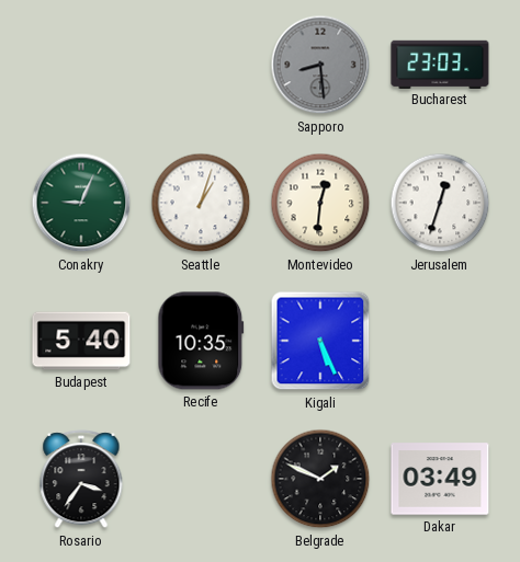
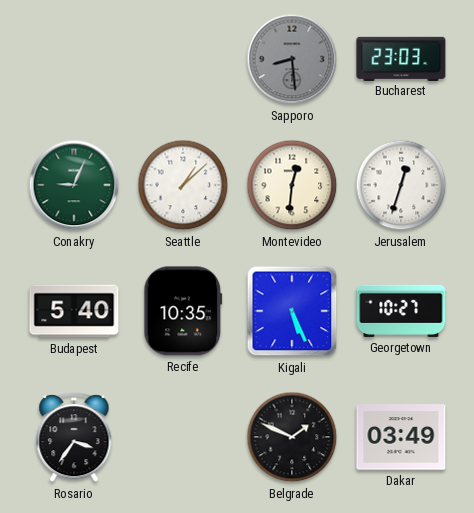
Seattle: 1:03 -> 1:08 (183, 185)
Georgetown: none -> 10:27 (401, 311)
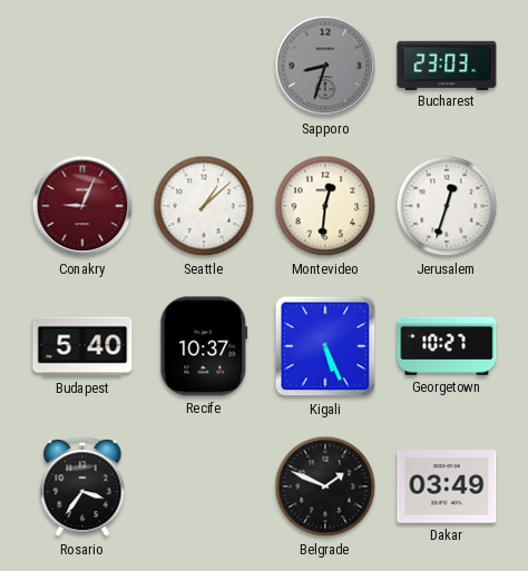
Sapporo: 8:29 -> 8:33 (325, 66)
Conakry dial: green -> burgundy (82, 206)
Recife: 10:35 -> 10:37 (204, 346)
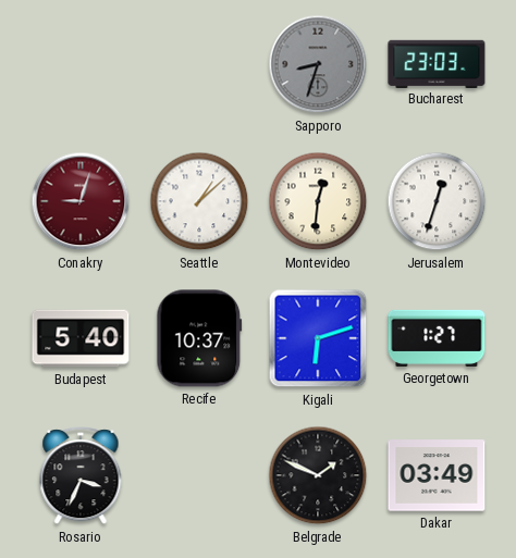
Conakry: 9:04 -> 9:03 (81, 201)
Kigali: 5:26 -> 6:12 (318, 338)
Georgetown: 10:27 -> 1:27 (437, 338)
Rosario: 3:36 -> 3:34 (81, 476)
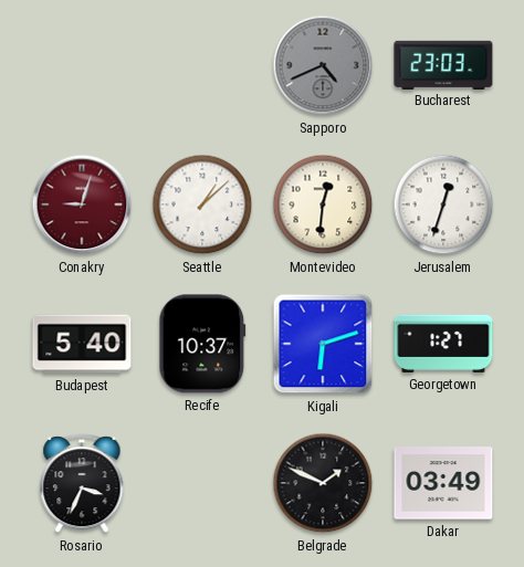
Sapporo: 8:33 -> 4:41 (323, 65)
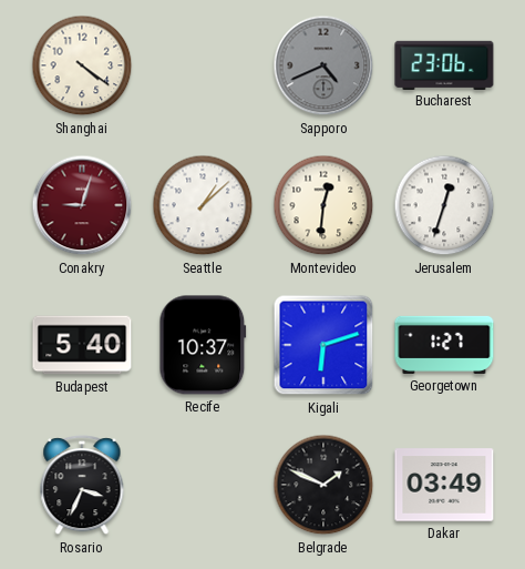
Shanghai: none -> 4:21 (82, 65)
Bucharest: 23:03 -> 23:06 (444, 64)
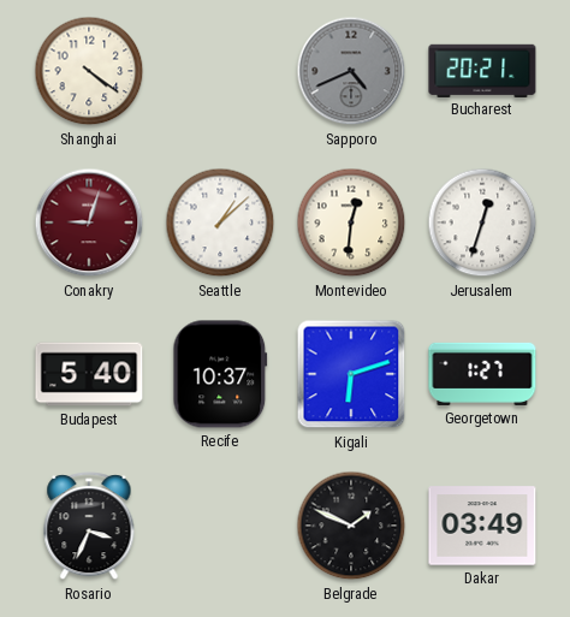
Bucharest: 23:06 -> 20:21 (482, 70)
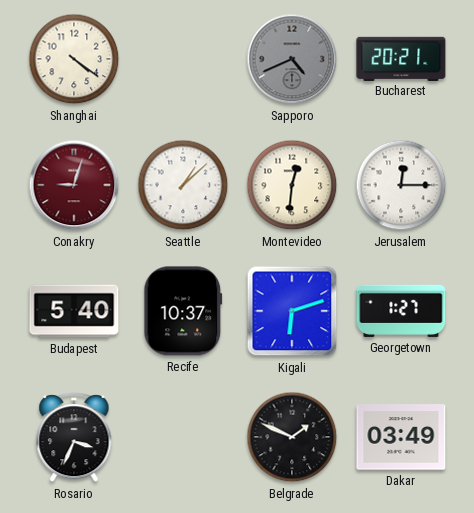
Jerusalem: 12:33 -> 12:15 (401, 185)
